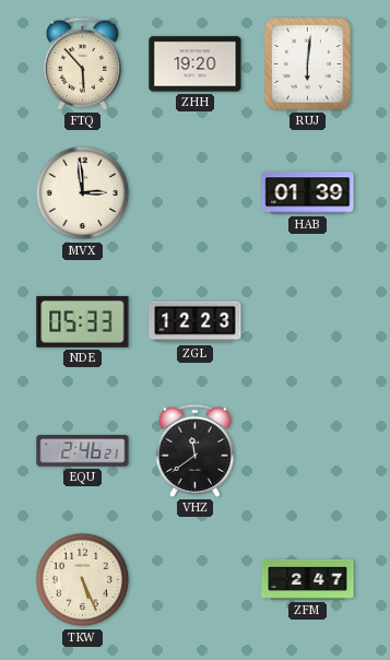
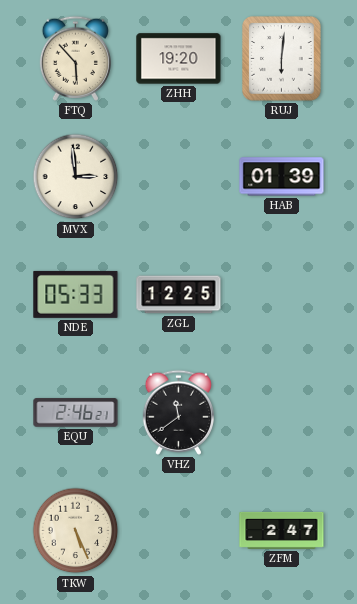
ZGL: 12:23 -> 12:25 (179, 295)
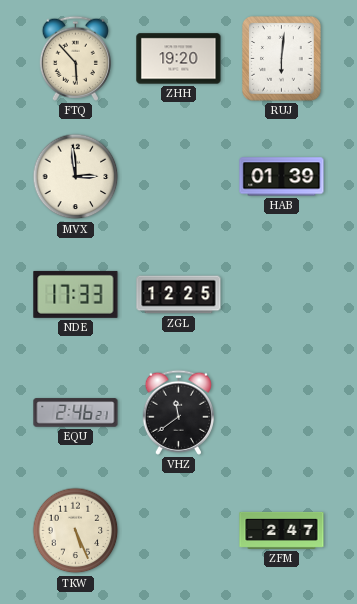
NDE: 05:33 -> 17:33 (76, 294)
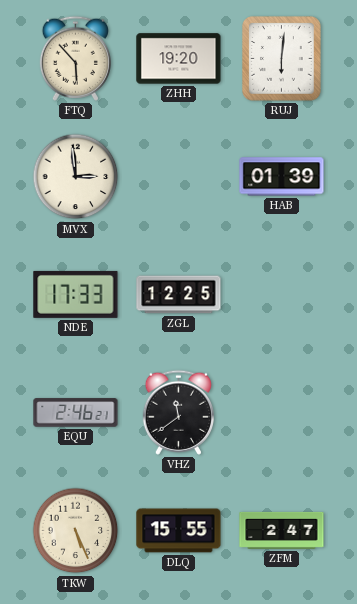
DLQ: none -> 15:55 (179, 531)
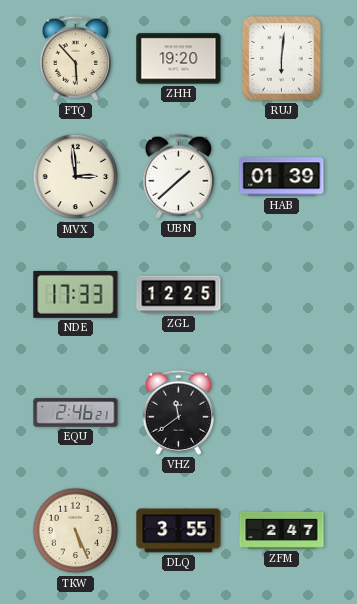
UBN: none -> 1:38 (178, 176)
DLQ: 15:55 -> 3:55 (179, 531)
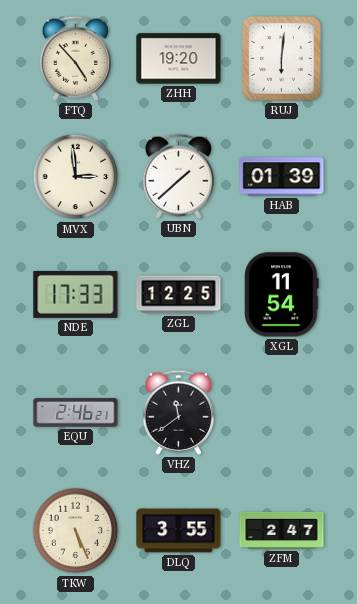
FTQ: 5:53 -> 4:53 (75, 58)
XGL: none -> 11:54 (282, 295)
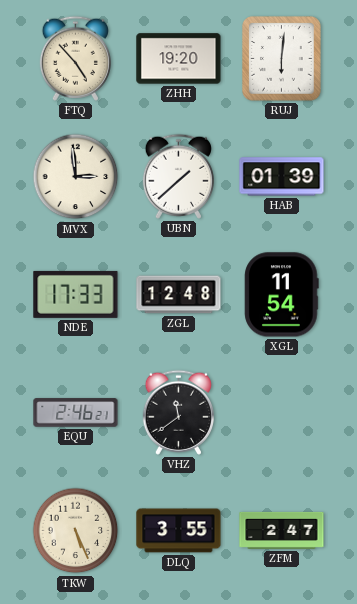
ZGL: 12:25 -> 12:48 (179, 295)
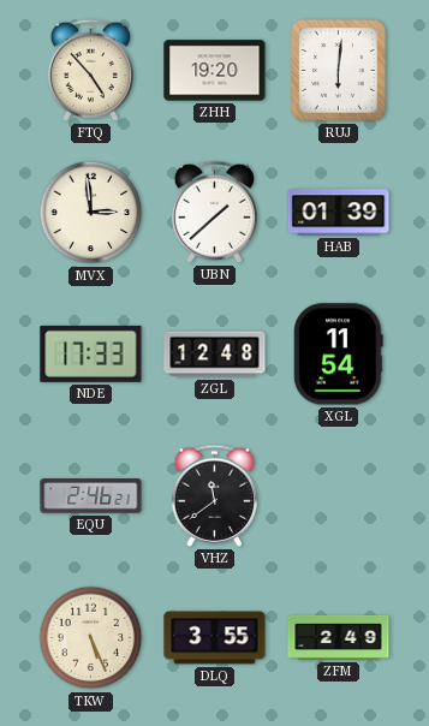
ZFM: 2:47 -> 2:49 (339, 637)
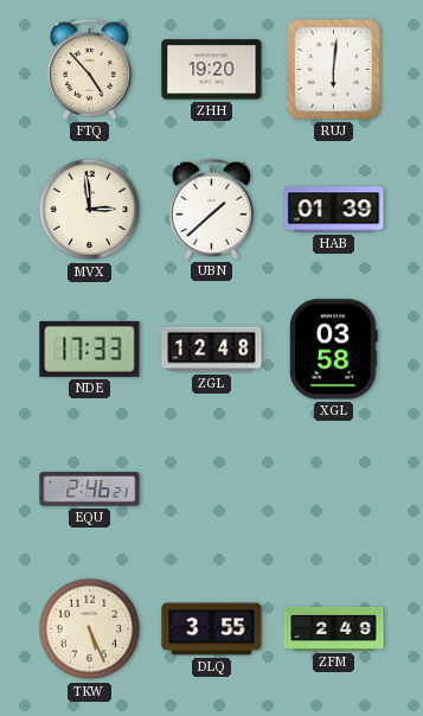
XGL: 11:54 -> 03:58 (334, 350)
VHZ: 11:39 -> none (214, 495)
